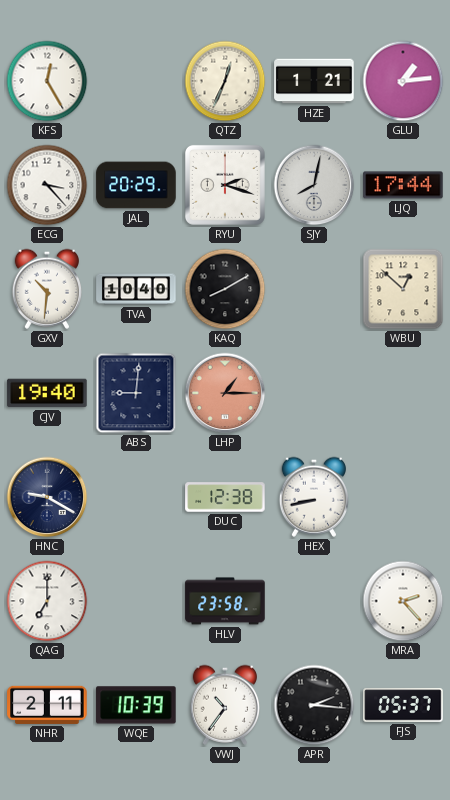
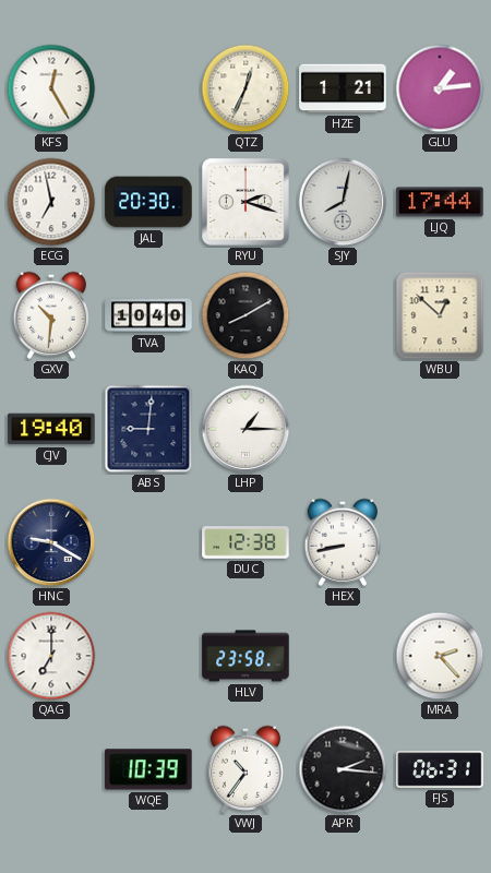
ECG: 3:23 -> 6:58 (51, 202)
JAL: 20:29 -> 20:30 (148, 202)
LHP dial: salmon -> white (245, 429)
NHR: 2:11 -> none (47, 705)
FJS: 05:37 -> 06:31 (440, 769)
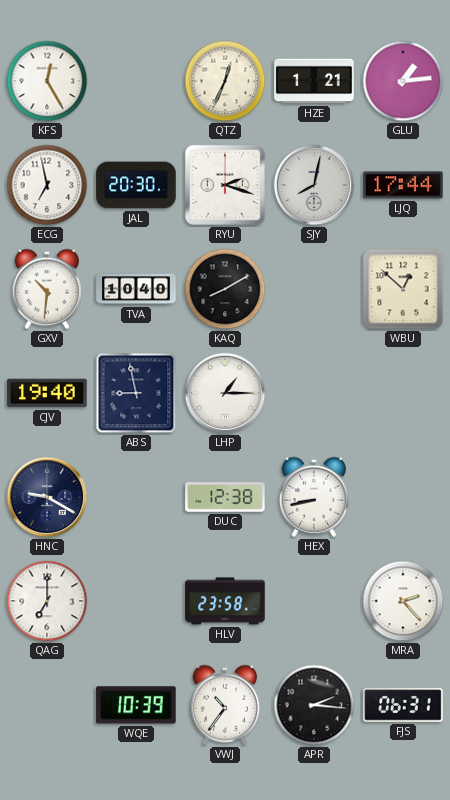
ABS: 9:01 -> 8:58 (136, 393)
